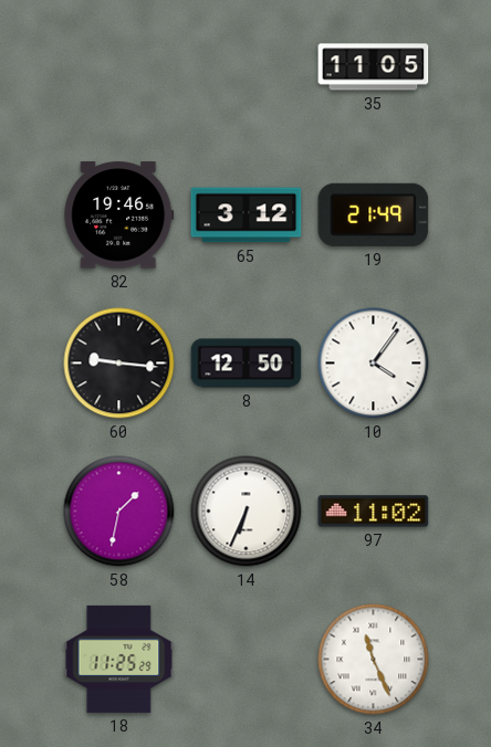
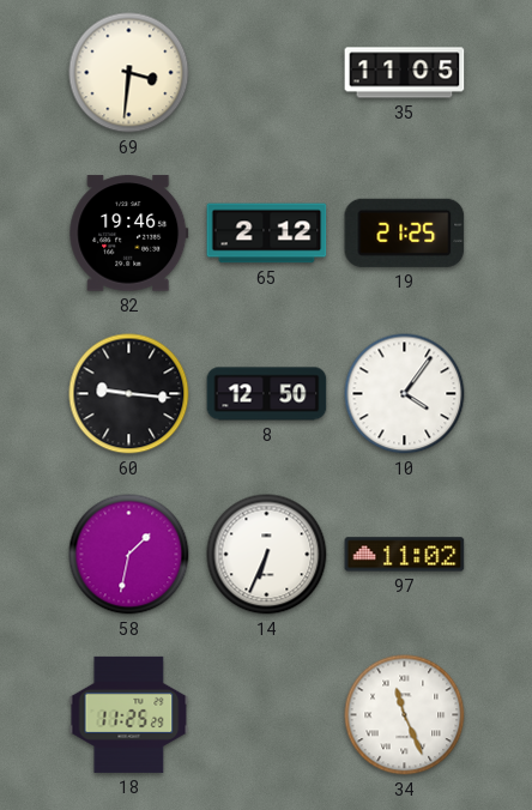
69: none -> 3:31 (129, 73)
65: 3:12 -> 2:12 (267, 234)
19: 21:49 -> 21:25 (405, 232)
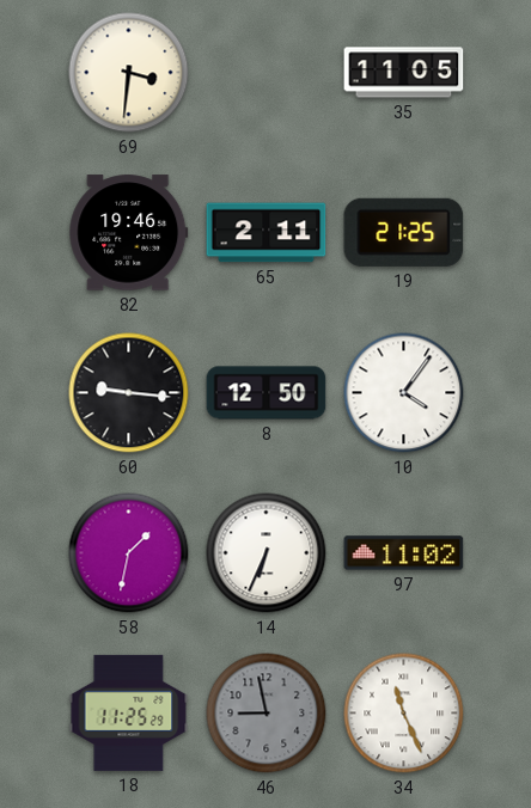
65: 2:12 -> 2:11 (267, 233)
46: none -> 8:58 (267, 714)
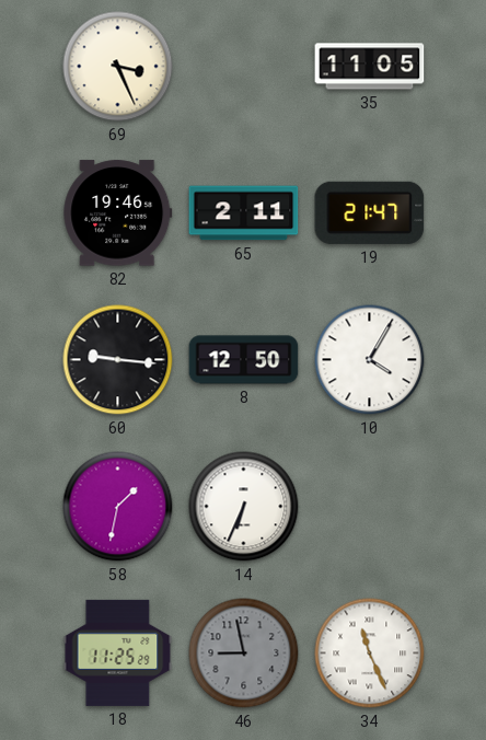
69: 3:31 -> 3:26 (118, 67)
19: 21:25 -> 21:47 (370, 212)
10: 4:06 -> 4:05 (370, 360)
97: 11:02 -> none (404, 553)
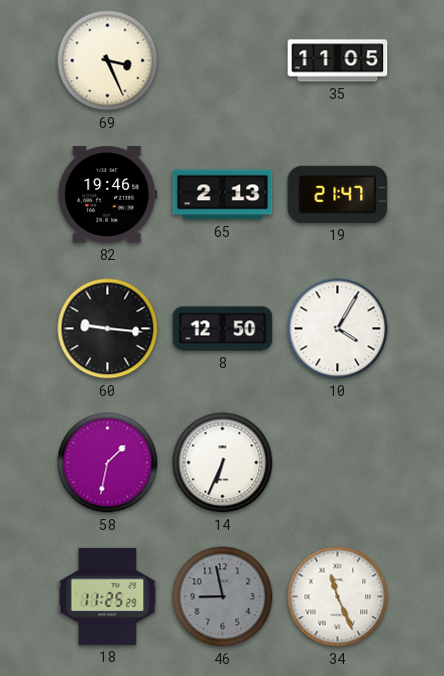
65: 2:11 -> 2:13 (223, 195)
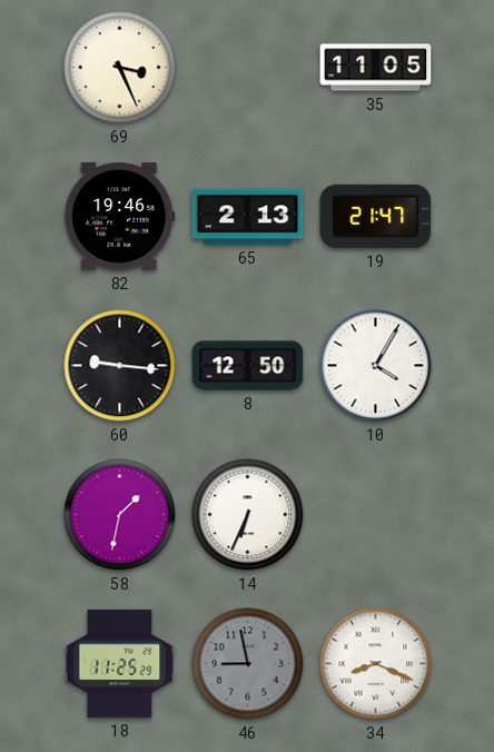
34: 11:26 -> 8:19 (376, 664)
